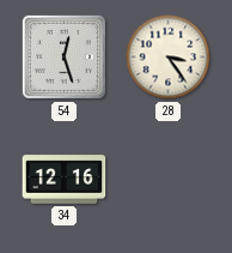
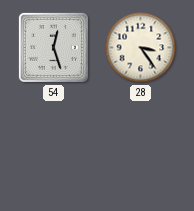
34: 12:16 -> none (65, 180)
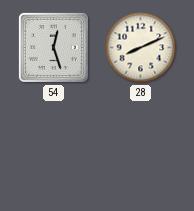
28: 3:24 -> 8:11 (141, 48)
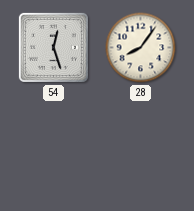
28: 8:11 -> 8:06 (141, 48)
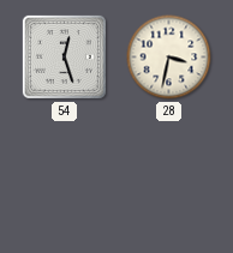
28: 8:06 -> 3:32 (169, 58)
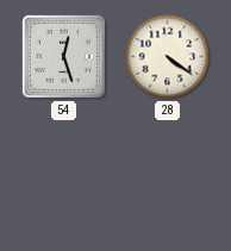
28: 3:32 -> 4:21 (168, 57)
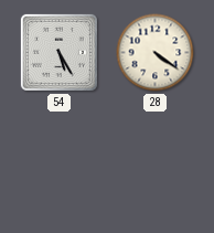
54: 12:27 -> 5:25 (58, 52)
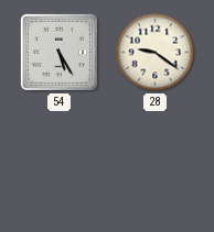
28: 4:21 -> 9:21 (156, 53)
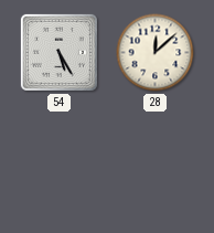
28: 9:21 -> 12:08 (156, 53)
